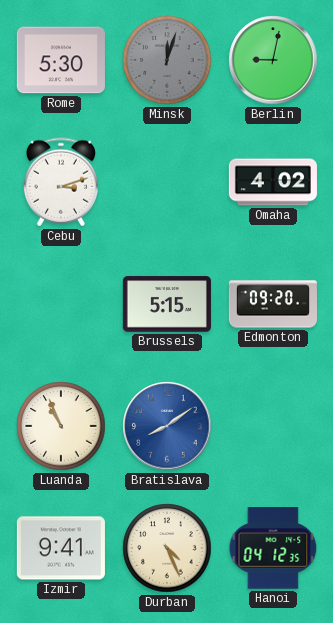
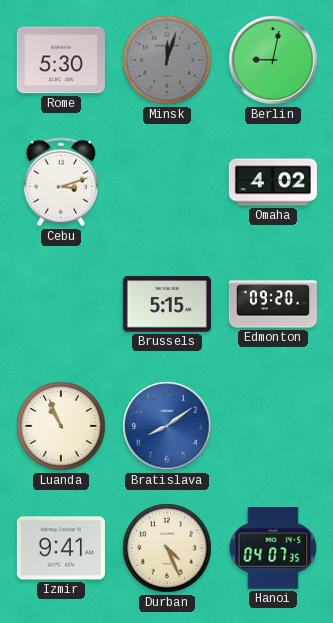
Hanoi: 04:12 -> 04:07 (273, 548)
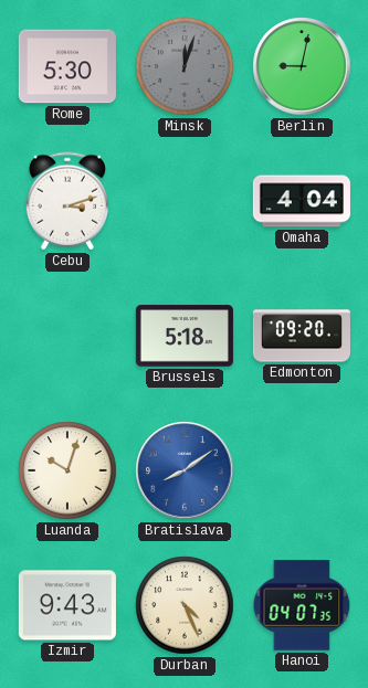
Omaha: 4:02 -> 4:04 (302, 201)
Brussels: 5:15 -> 5:18 (185, 336)
Luanda: 10:56 -> 10:03 (67, 470)
Izmir: 9:41 -> 9:43 (67, 605)
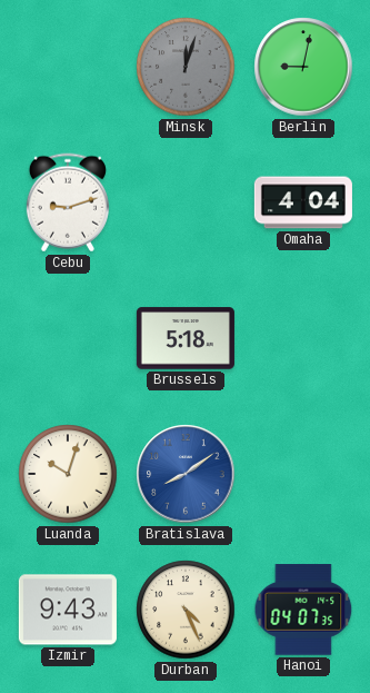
Rome: 5:30 -> none (67, 66)
Cebu: 3:12 -> 9:12 (68, 202)
Edmonton: 09:20 -> none (302, 336)
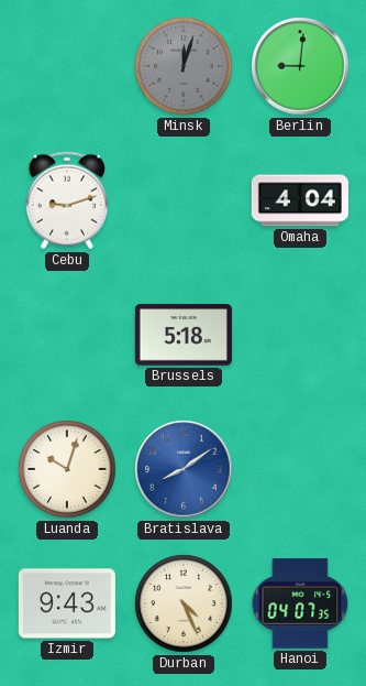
Berlin: 9:02 -> 9:01 (300, 66)
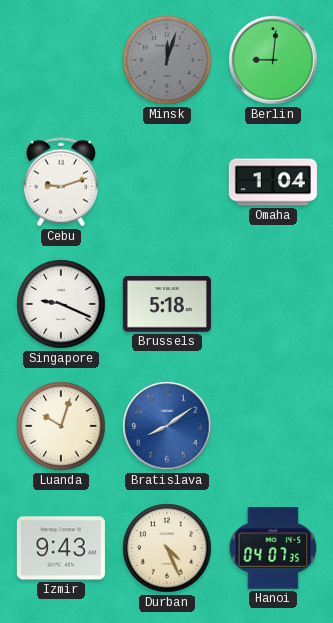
Omaha: 4:04 -> 1:04 (273, 182)
Singapore: none -> 9:19 (61, 304)
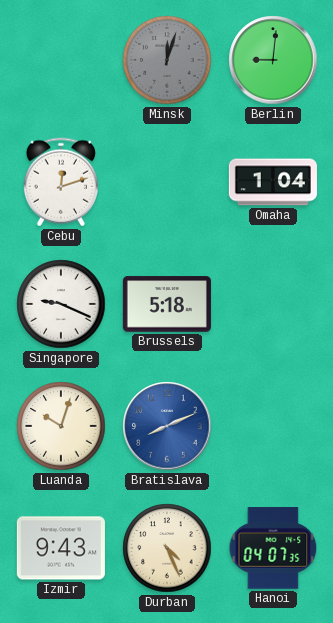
Cebu: 9:12 -> 12:12 (61, 182)
Bratislava: 8:09 -> 8:11 (167, 426)
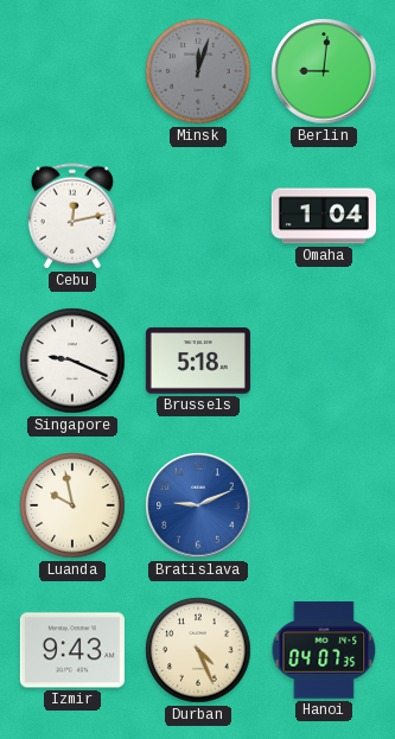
Cebu: 12:12 -> 12:13 (72, 216)
Luanda: 10:03 -> 9:58 (72, 505)
Bratislava: 8:11 -> 9:11 (198, 505)
